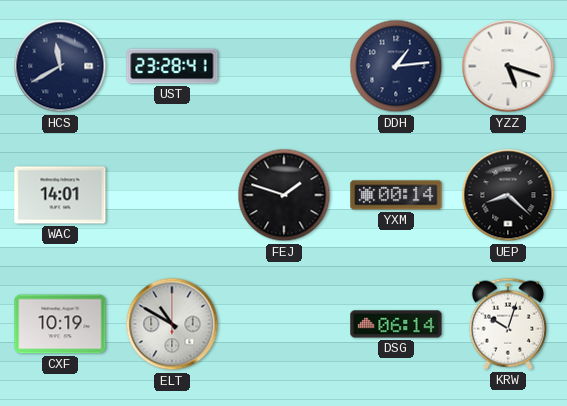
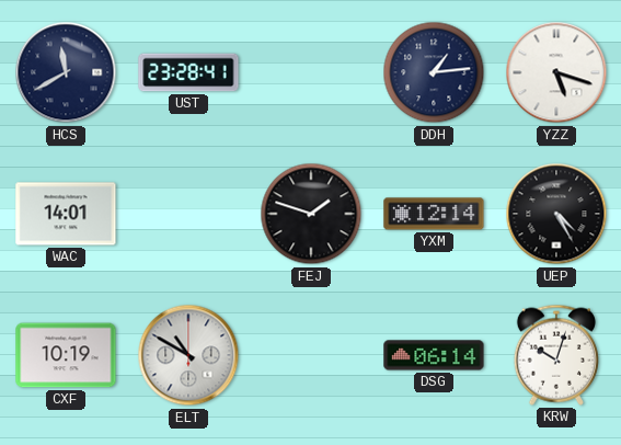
YXM: 00:14 -> 12:14 (434, 214)
UEP: 8:22 -> 4:25 (556, 214)
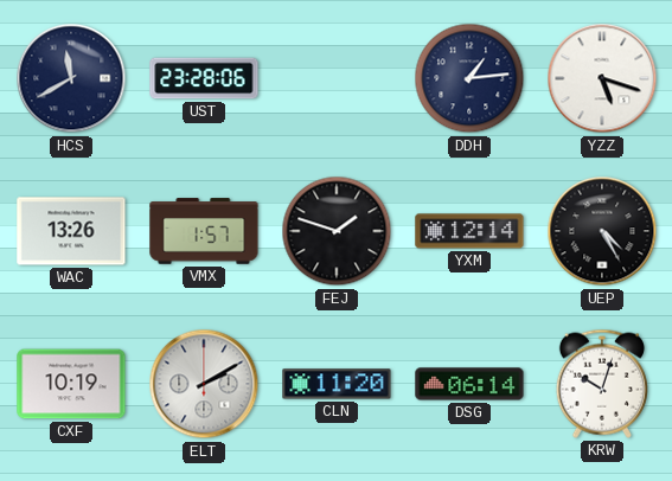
UST: 23:28:41 -> 23:28:06 (204, 78)
WAC: 14:01 -> 13:26 (71, 231)
VMX: none -> 1:57 (204, 231)
ELT: 10:50 -> 2:10 (204, 384)
CLN: none -> 11:20 (337, 384)
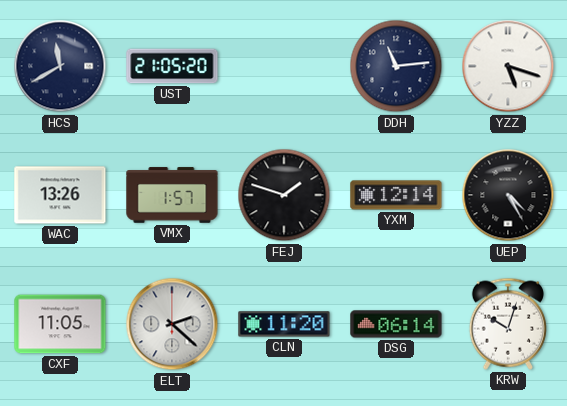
UST: 23:28 -> 21:05 (172, 66)
DDH: 1:14 -> 11:14 (396, 66)
CXF: 10:19 -> 11:05 (60, 324)
ELT: 2:10 -> 2:22 (172, 324)
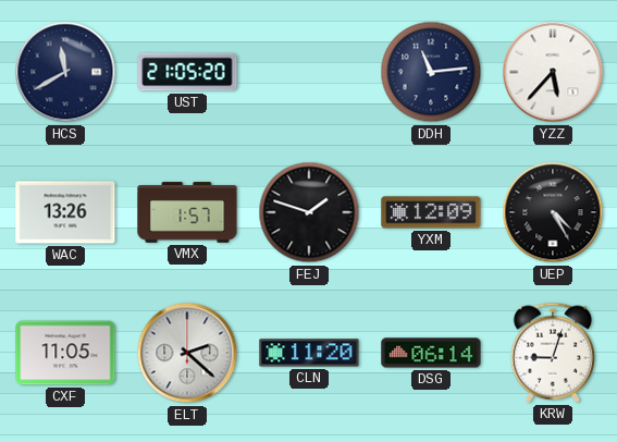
YZZ: 5:18 -> 5:37 (553, 72)
YXM: 12:14 -> 12:09 (431, 212)
KRW: 10:03 -> 9:03 (553, 353)
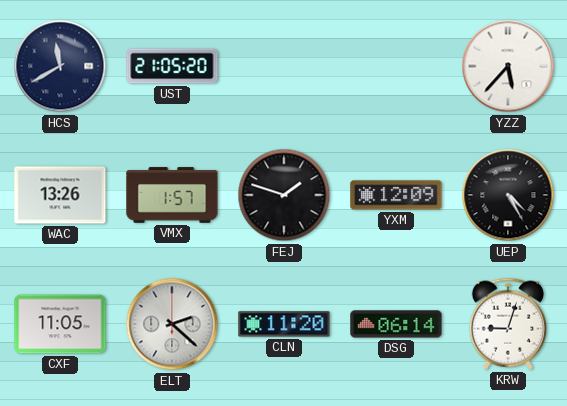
DDH: 11:14 -> none (431, 72)
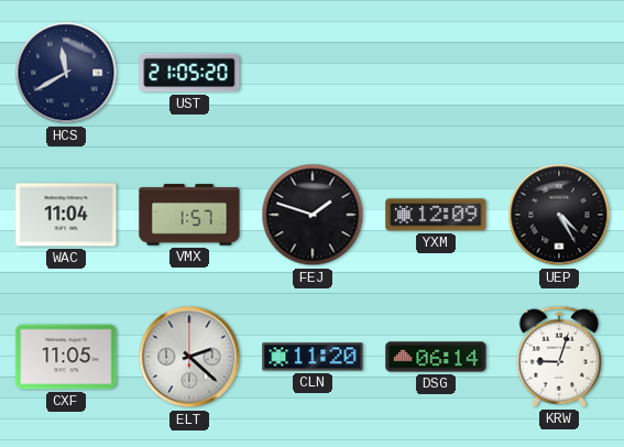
YZZ: 5:37 -> none (508, 66)
WAC: 13:26 -> 11:04 (66, 215)
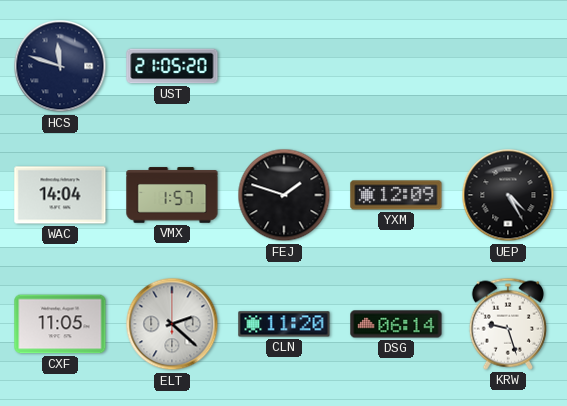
HCS: 11:40 -> 11:48 (60, 66)
WAC: 11:04 -> 14:04 (60, 195)
KRW: 9:03 -> 9:27 (508, 324)
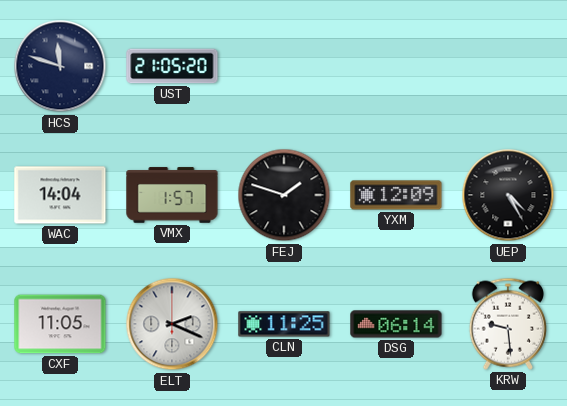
ELT: 2:22 -> 2:19 (172, 324)
CLN: 11:20 -> 11:25 (284, 324)
KRW: 9:27 -> 9:29 (508, 324)
